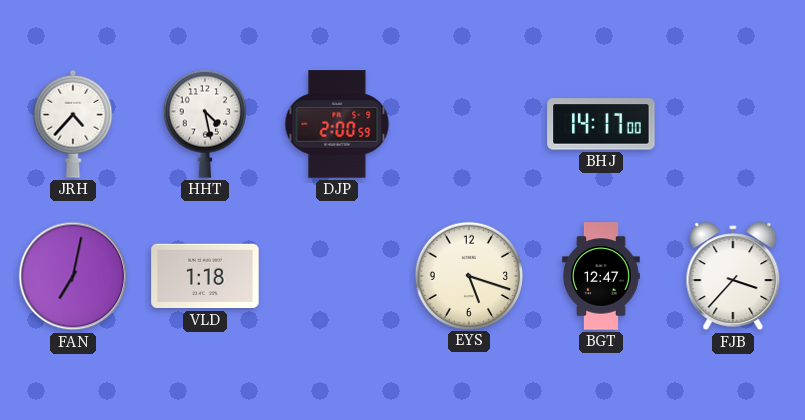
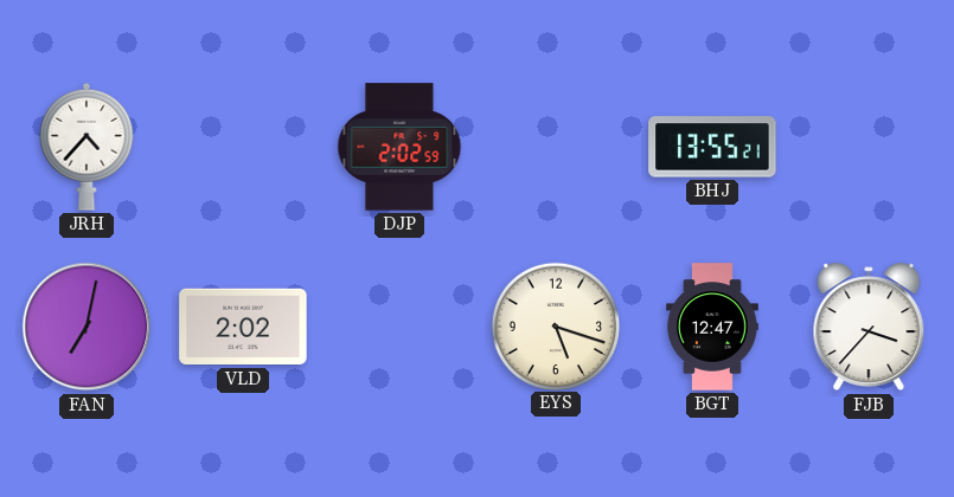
HHT: 4:28 -> none (205, 124)
DJP: 2:00 -> 2:02 (399, 147)
BHJ: 14:17 -> 13:55 (712, 147)
VLD: 1:18 -> 2:02 (243, 327)
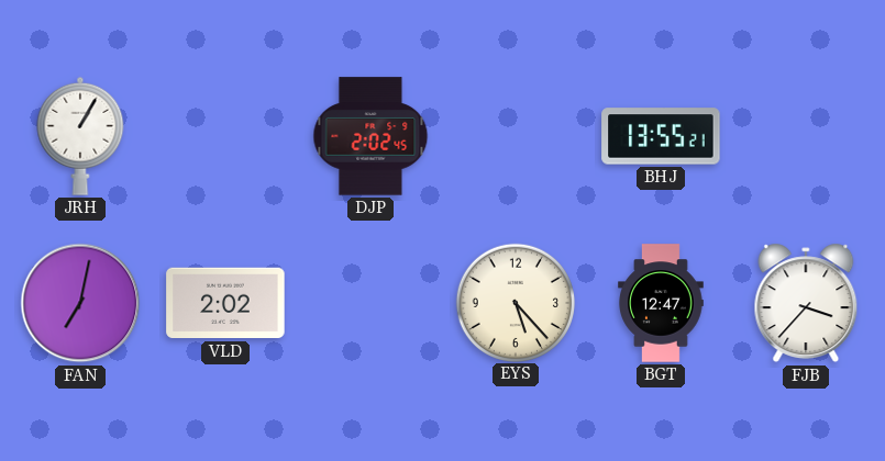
JRH: 4:37 -> 1:05 (80, 136)
DJP: 2:02:59 -> 2:02:45 (370, 136)
EYS: 5:18 -> 5:23 (515, 302)
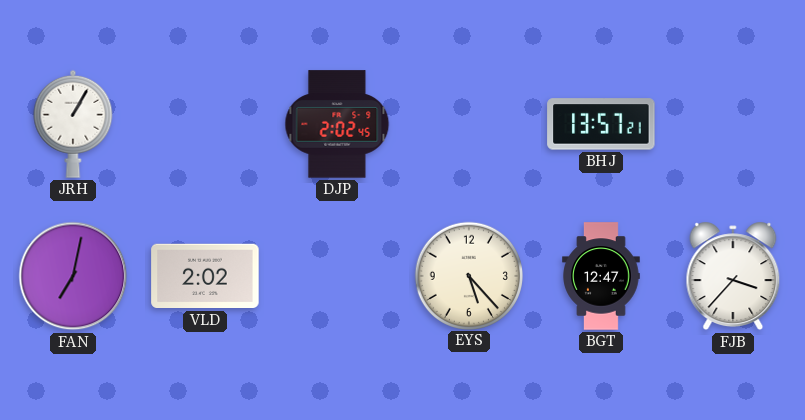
BHJ: 13:55 -> 13:57 (601, 124)
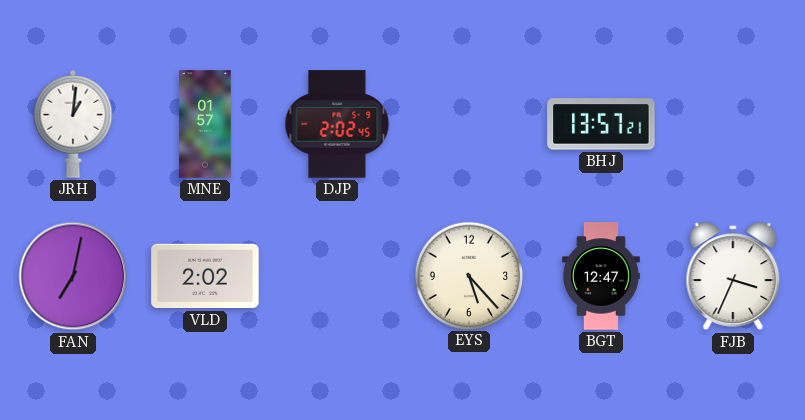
JRH: 1:05 -> 1:01 (73, 124)
MNE: none -> 01:57 (205, 124)
FJB: 3:37 -> 3:34 (733, 276)
